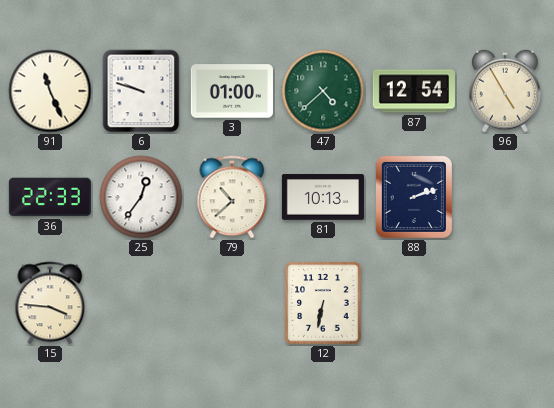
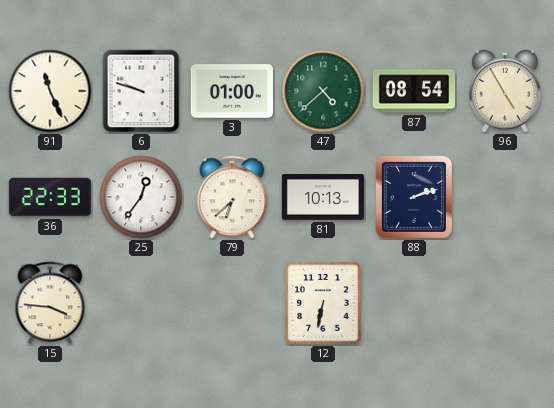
87: 12:54 -> 08:54 (414, 91)
79: 10:38 -> 6:38 (232, 197)
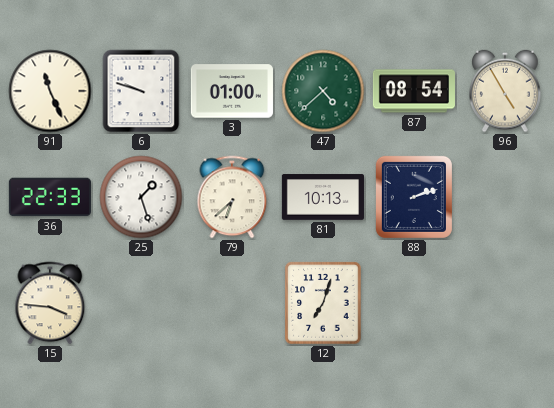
25: 12:36 -> 1:27 (141, 197)
12: 6:32 -> 7:03 (323, 303)
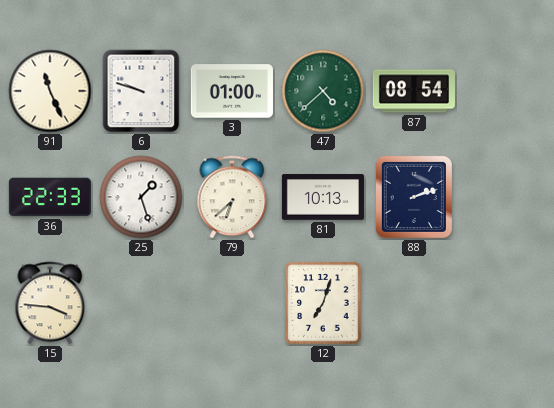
96: 4:55 -> none (505, 91)
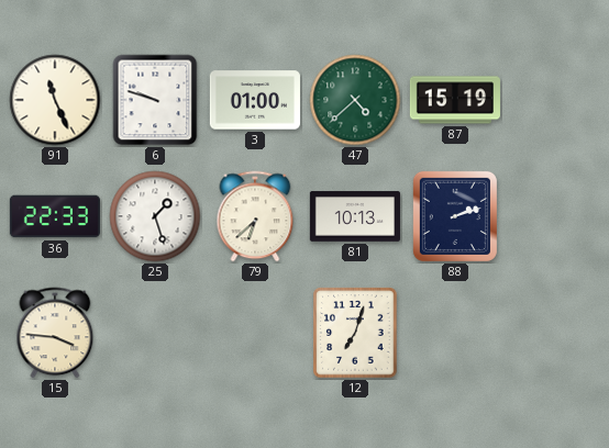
87: 08:54 -> 15:19 (455, 100)
